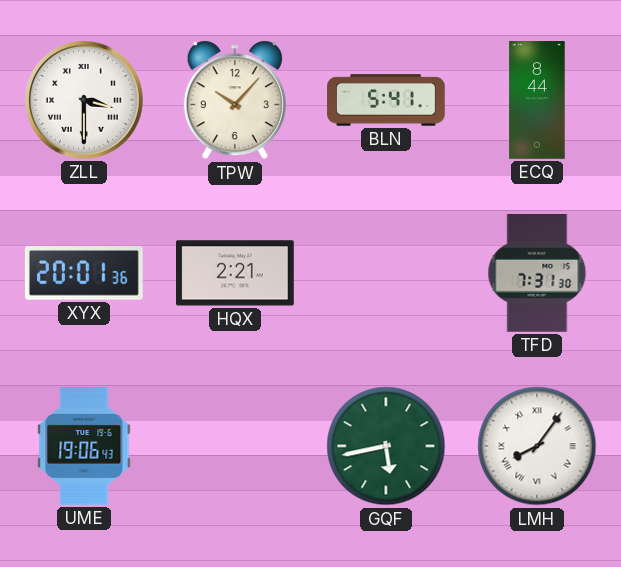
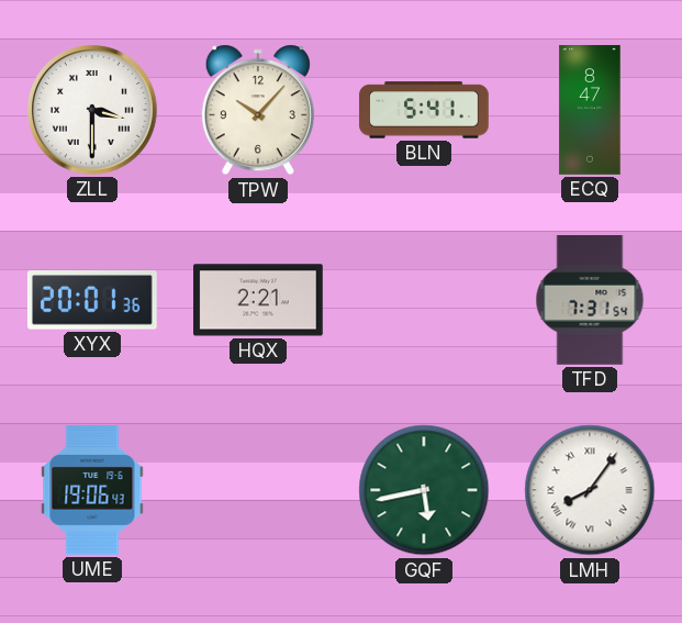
ECQ: 8:44 -> 8:47 (590, 110)
TFD: 7:31:30 -> 7:31:54 (590, 301)
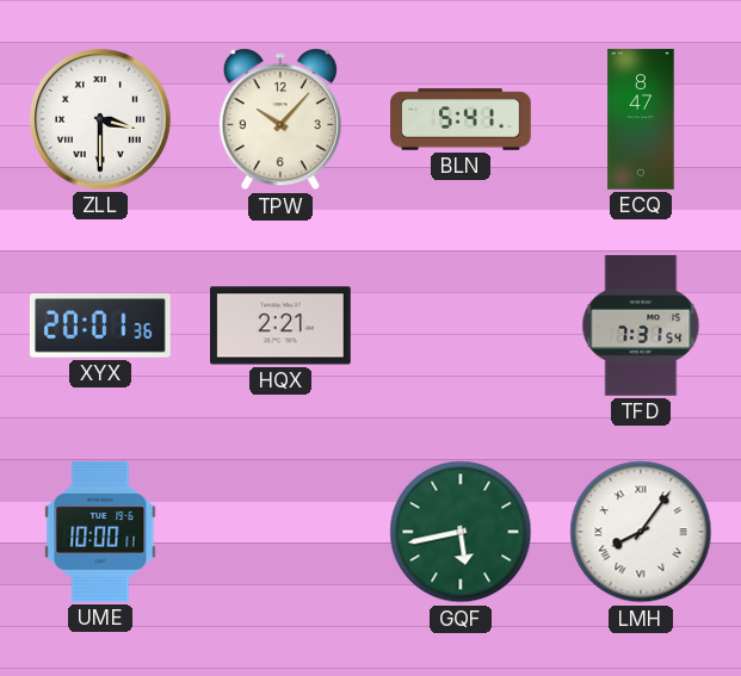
UME: 19:06 -> 10:00 (100, 533)
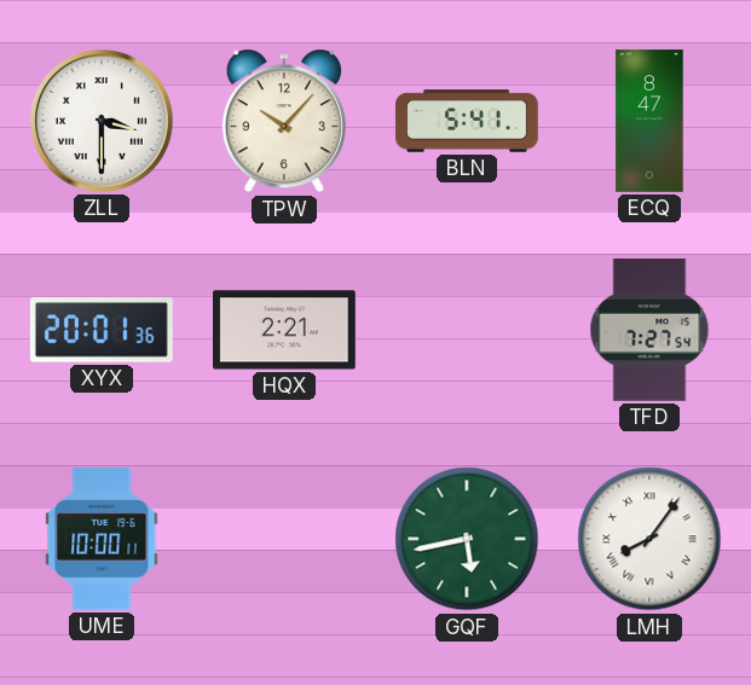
TFD: 7:31 -> 7:27 (649, 331)
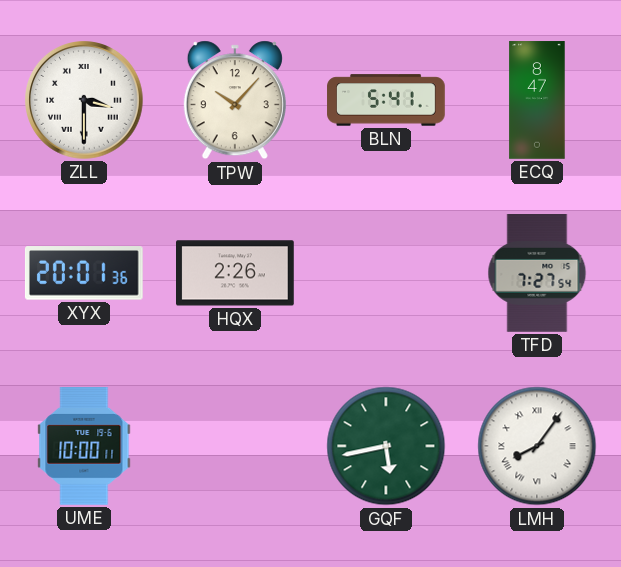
HQX: 2:21 -> 2:26 (236, 273)
